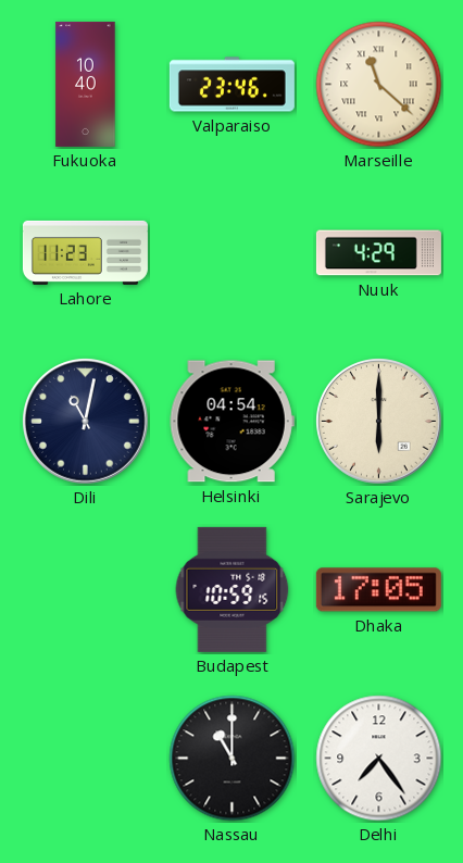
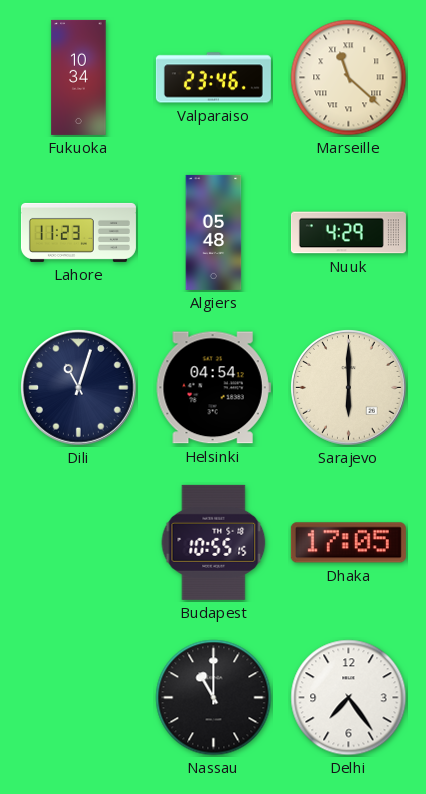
Fukuoka: 10:40 -> 10:34 (79, 77)
Algiers: none -> 05:48 (214, 232)
Dili: 11:02 -> 11:03 (79, 388)
Budapest: 10:59 -> 10:55 (214, 542)
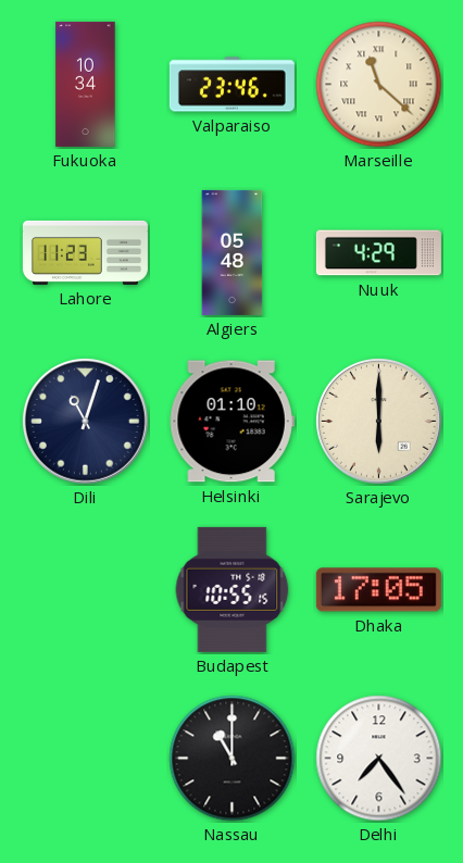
Helsinki: 04:54 -> 01:10 (231, 422)
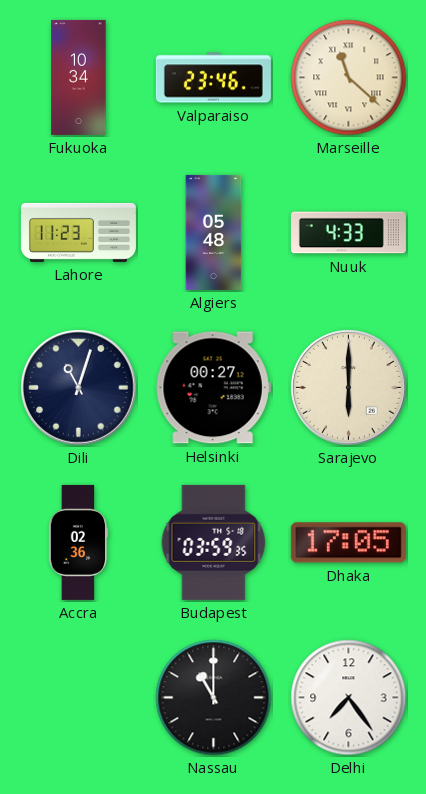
Nuuk: 4:29 -> 4:33 (348, 233)
Helsinki: 01:10 -> 00:27 (213, 388)
Accra: none -> 02:36 (79, 542)
Budapest: 10:55 -> 03:59 (214, 542)
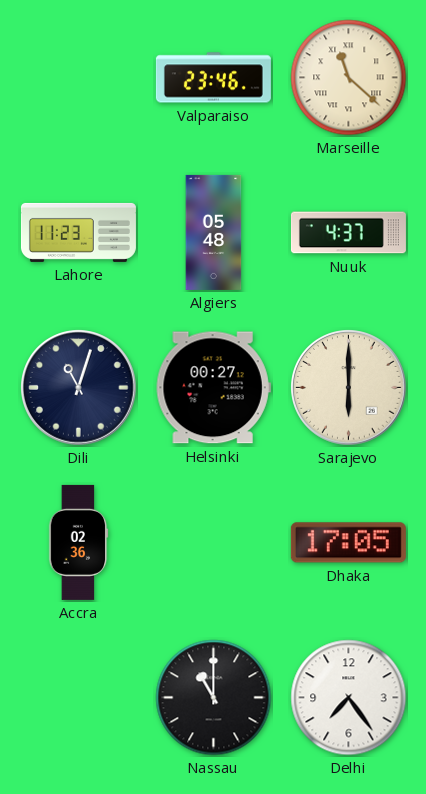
Fukuoka: 10:34 -> none (79, 77)
Nuuk: 4:33 -> 4:37 (348, 233)
Budapest: 03:59 -> none (214, 542)
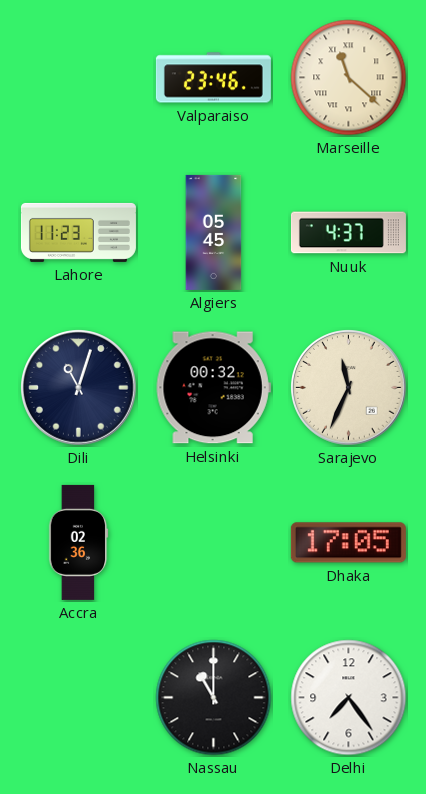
Algiers: 05:48 -> 05:45 (214, 232)
Helsinki: 00:27 -> 00:32 (213, 388)
Sarajevo: 6:00 -> 11:34 (349, 388)
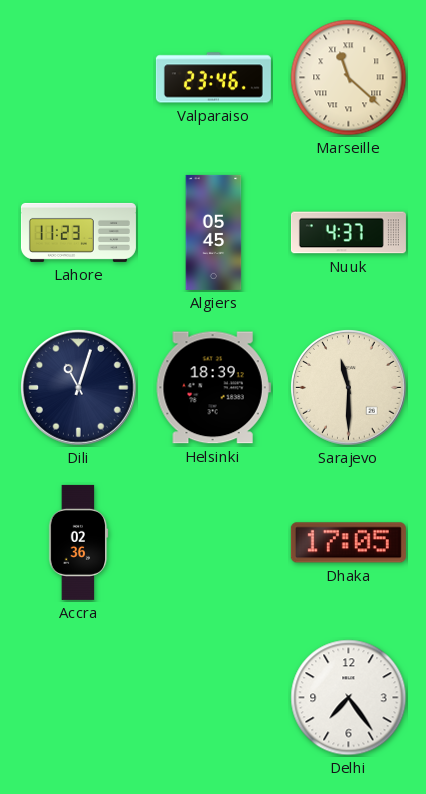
Helsinki: 00:32 -> 18:39 (213, 388)
Sarajevo: 11:34 -> 11:30 (349, 388)
Nassau: 11:00 -> none (214, 698)
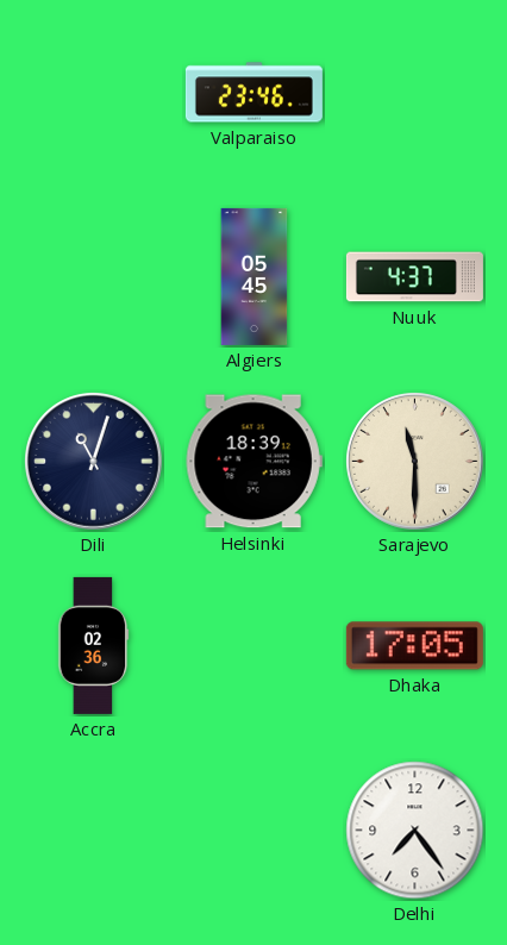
Marseille: 11:22 -> none (349, 78)
Lahore: 11:23 -> none (78, 232)
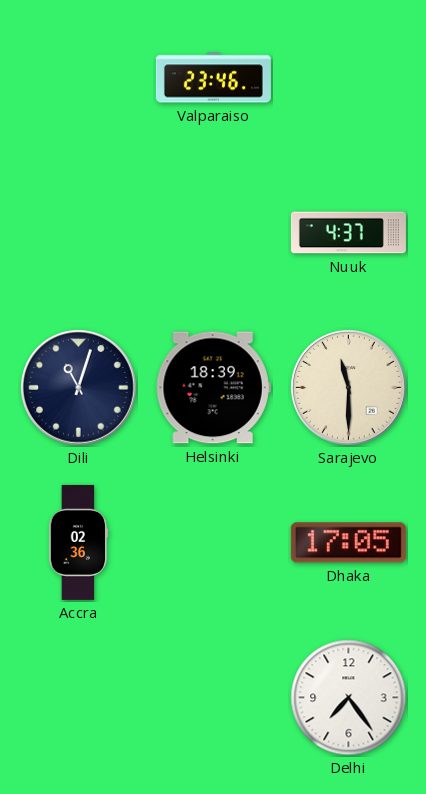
Algiers: 05:45 -> none (255, 276)
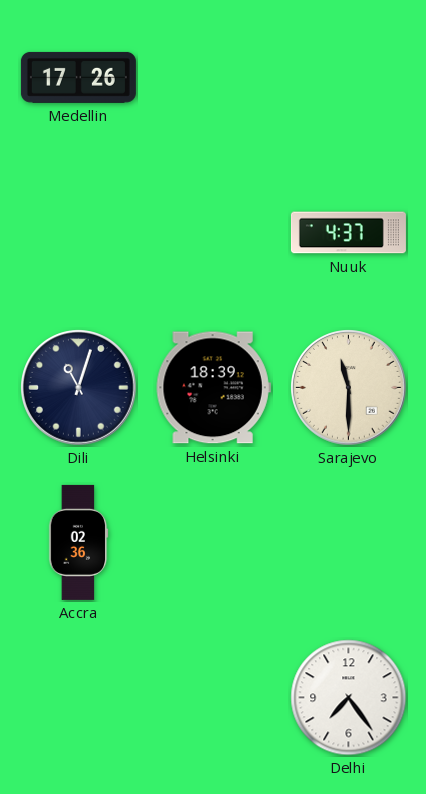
Medellin: none -> 17:26 (78, 77)
Valparaiso: 23:46 -> none (213, 78)
Dhaka: 17:05 -> none (348, 543)
